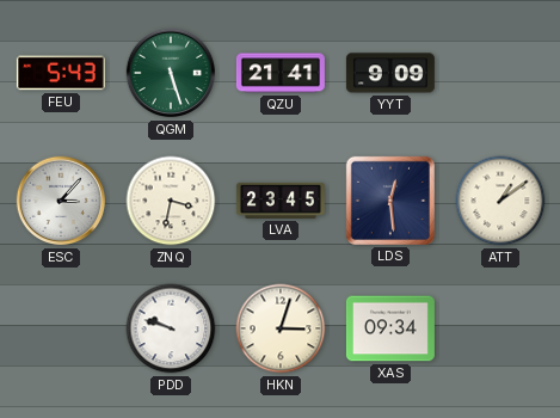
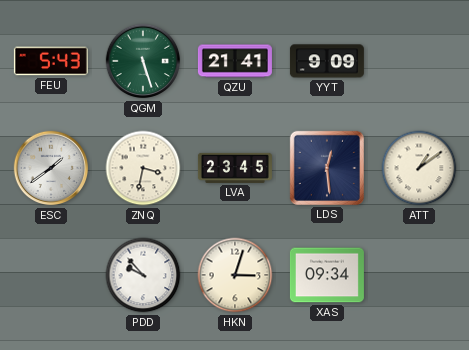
ESC: 3:07 -> 1:39 (51, 168)
PDD: 9:48 -> 9:53 (143, 275)
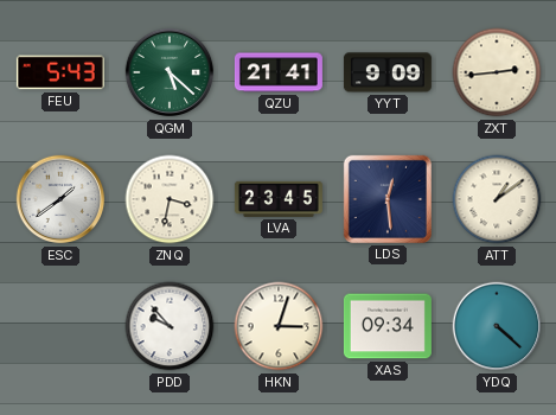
QGM: 5:27 -> 5:22 (170, 72)
ZXT: none -> 2:44 (497, 72)
YDQ: none -> 4:22 (497, 326)
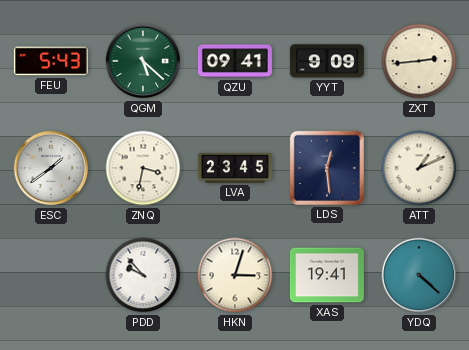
QZU: 21:41 -> 09:41 (235, 61)
ATT: 1:09 -> 1:11 (419, 168)
XAS: 09:34 -> 19:41 (327, 275)
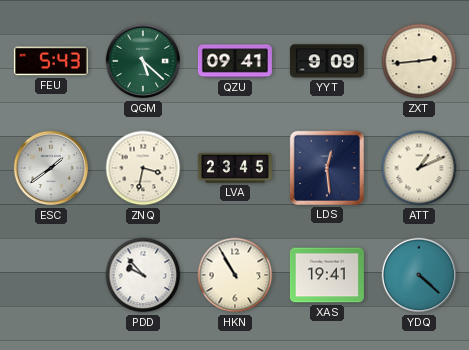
HKN: 3:03 -> 10:55 (235, 275)
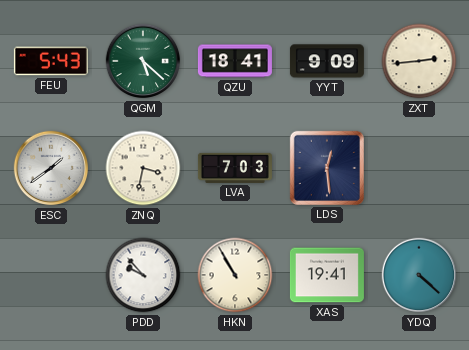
QZU: 09:41 -> 18:41 (235, 61)
LVA: 23:45 -> 7:03 (235, 168)
ATT: 1:11 -> none (419, 168)
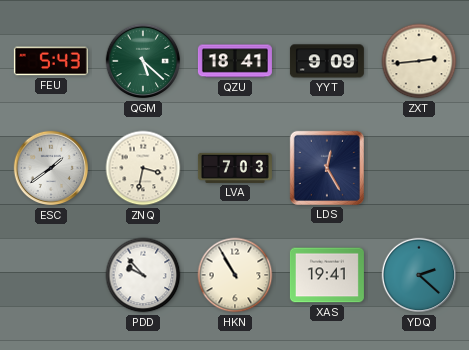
LDS: 12:29 -> 12:25 (327, 168)
YDQ: 4:22 -> 2:22 (419, 275)
